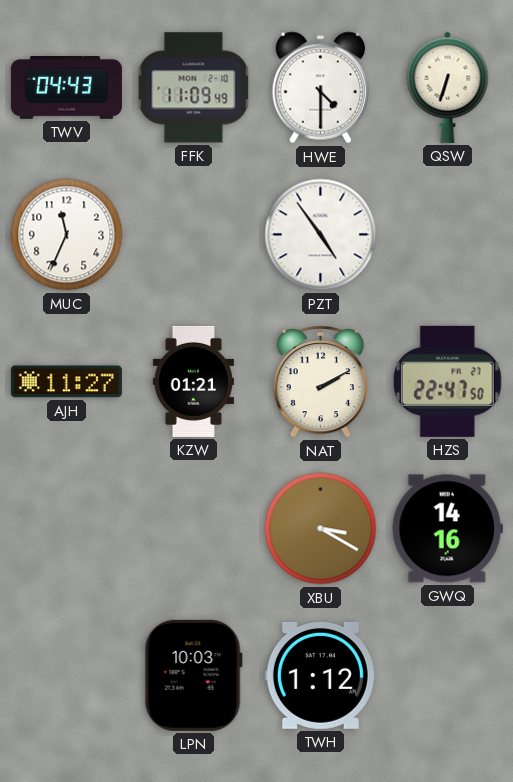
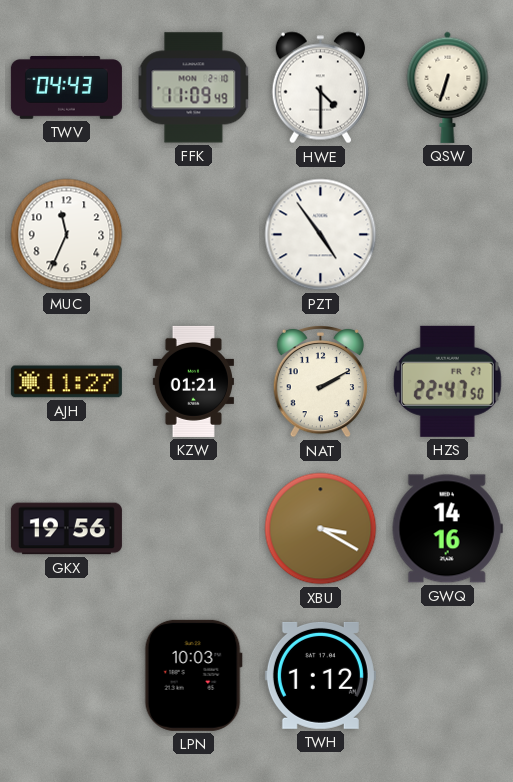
GKX: none -> 19:56 (66, 529)
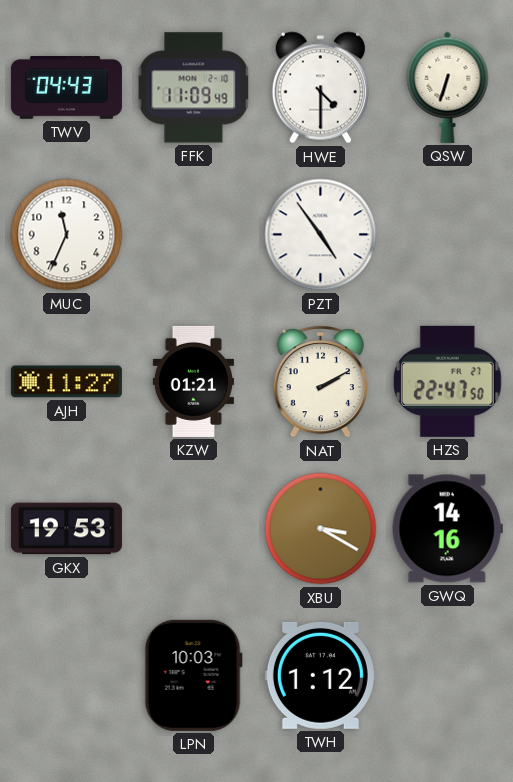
GKX: 19:56 -> 19:53 (66, 529)
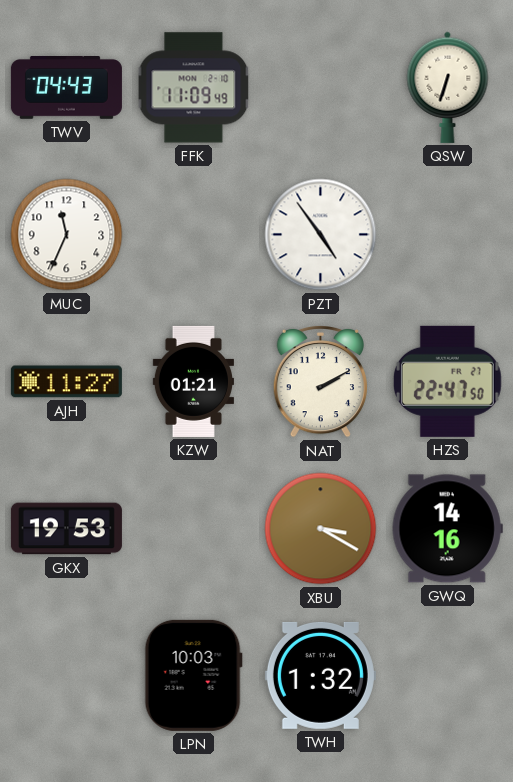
HWE: 4:30 -> none (320, 88)
TWH: 1:12 -> 1:32 (320, 675)
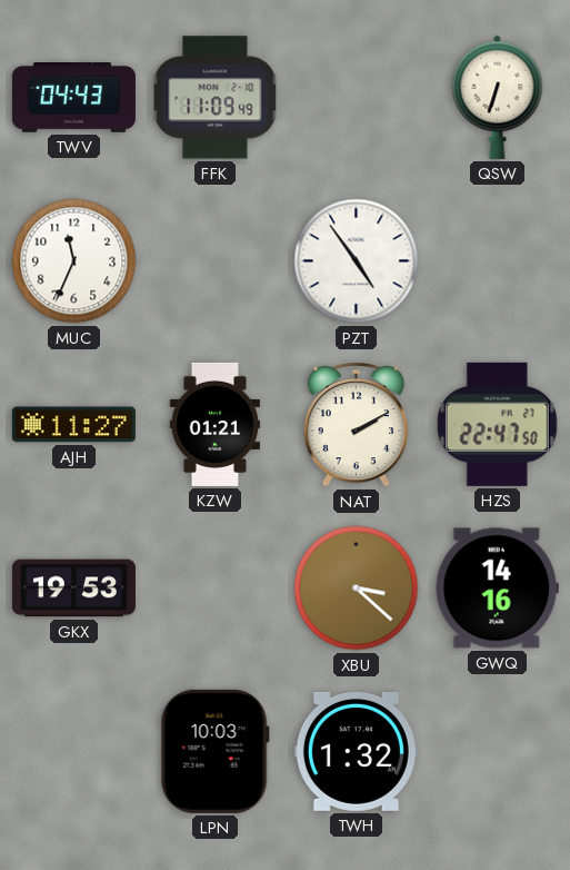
XBU: 3:20 -> 3:22 (357, 589)
